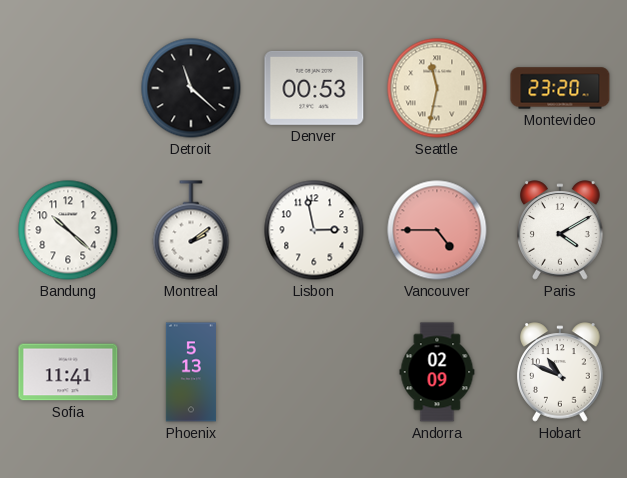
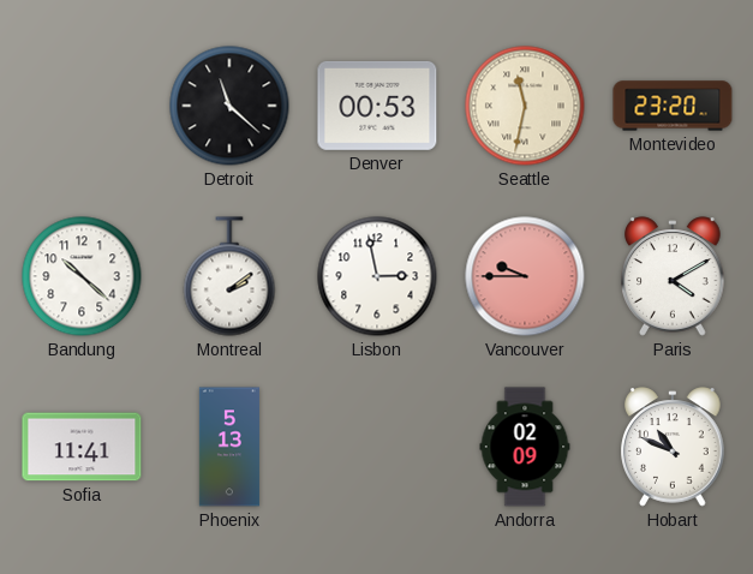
Vancouver: 4:45 -> 9:45 (525, 276)
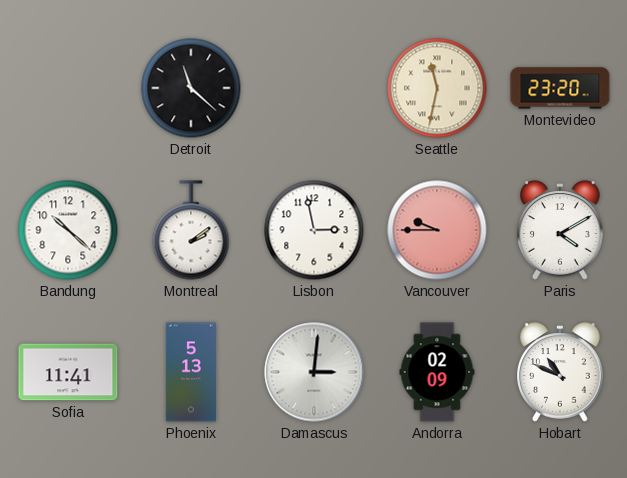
Denver: 00:53 -> none (377, 106)
Damascus: none -> 3:01 (314, 372)
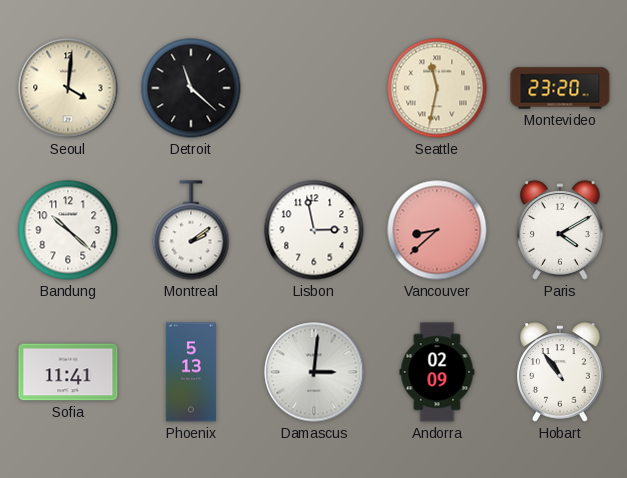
Seoul: none -> 4:01 (68, 88)
Vancouver: 9:45 -> 8:38 (437, 230)
Hobart: 10:49 -> 10:54 (560, 372)
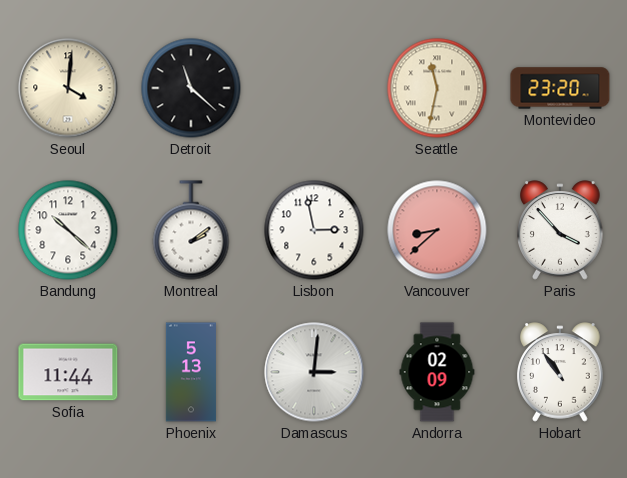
Paris: 4:10 -> 3:53 (560, 230)
Sofia: 11:41 -> 11:44 (68, 372)
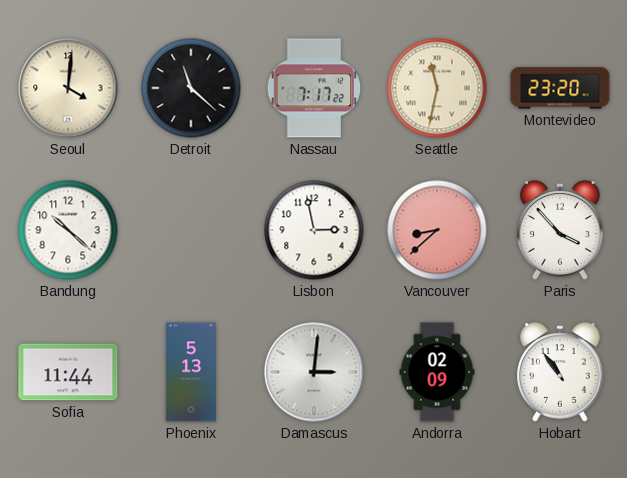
Nassau: none -> 7:17 (314, 88)
Montreal: 2:09 -> none (191, 230)
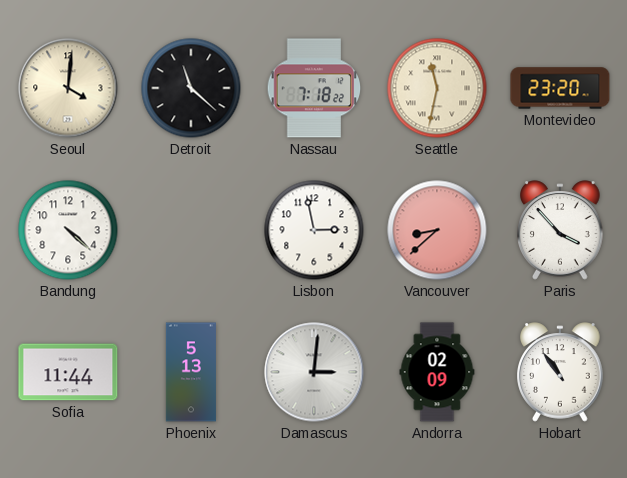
Nassau: 7:17 -> 7:18 (314, 88)
Bandung: 10:22 -> 4:22 (68, 230)
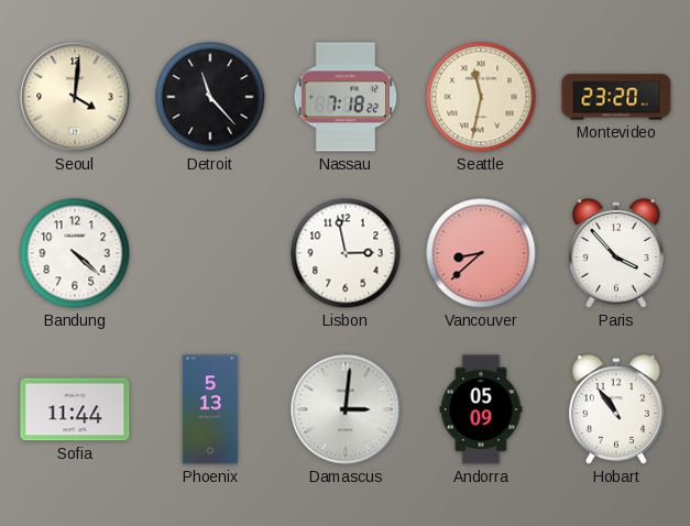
Detroit: 11:22 -> 11:23 (210, 97)
Andorra: 02:09 -> 05:09 (481, 409)
